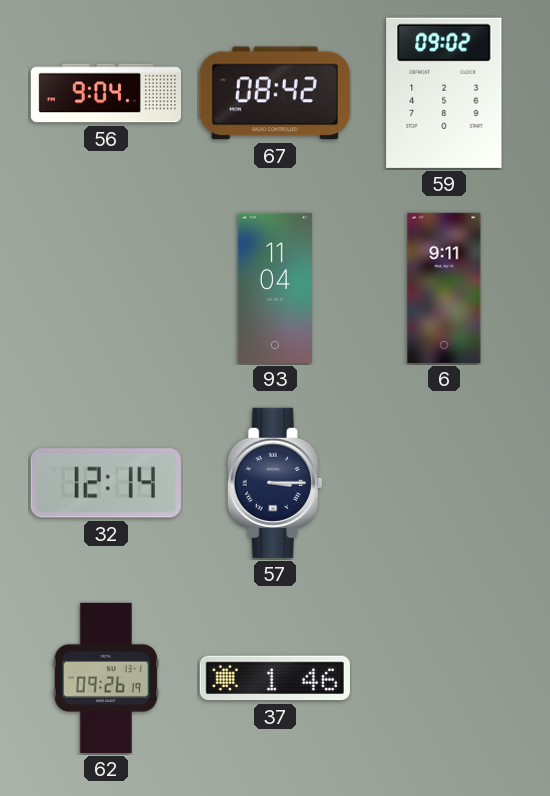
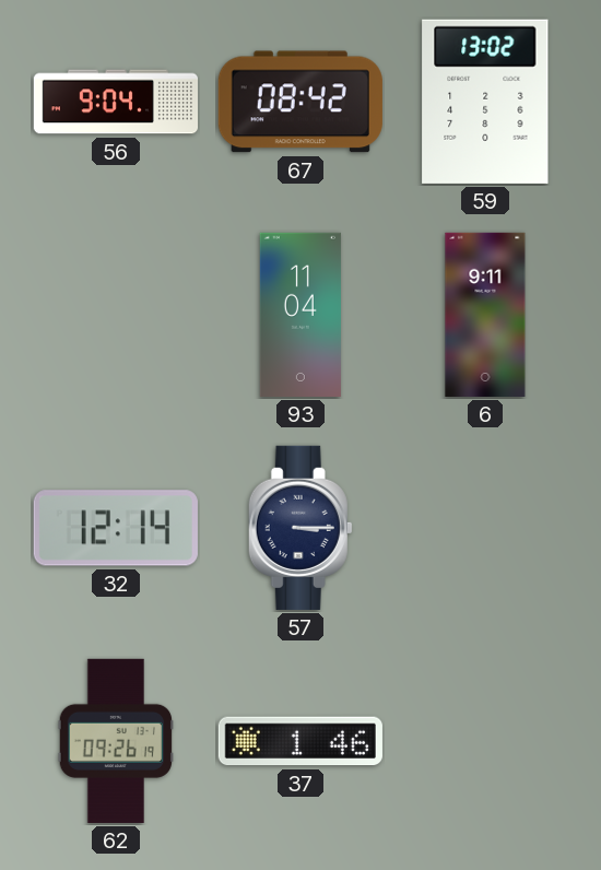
59: 09:02 -> 13:02 (485, 102)
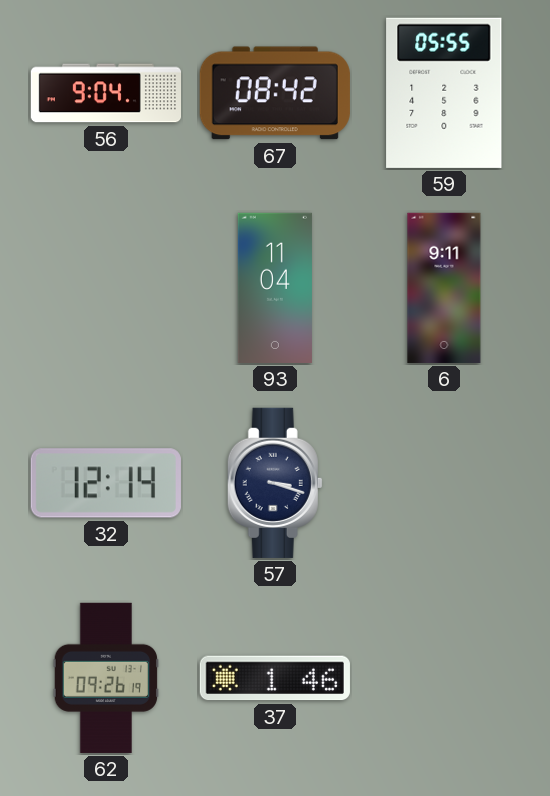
59: 13:02 -> 05:55 (444, 93)
57: 3:15 -> 3:18 (275, 483)
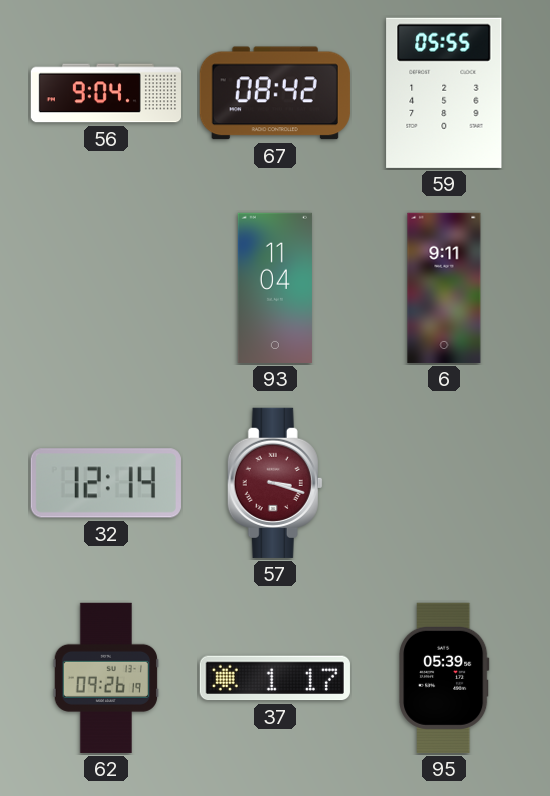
57 dial: navy -> burgundy (275, 483)
37: 1:46 -> 1:17 (275, 678)
95: none -> 05:39 (445, 678)
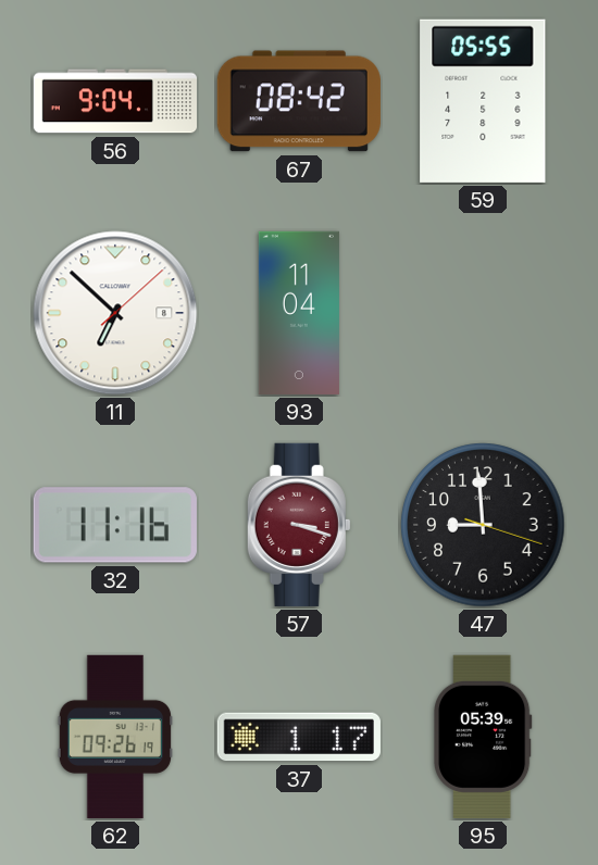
11: none -> 6:52 (115, 313)
6: 9:11 -> none (444, 288)
32: 12:14 -> 11:16 (115, 525)
47: none -> 8:59 (483, 525)
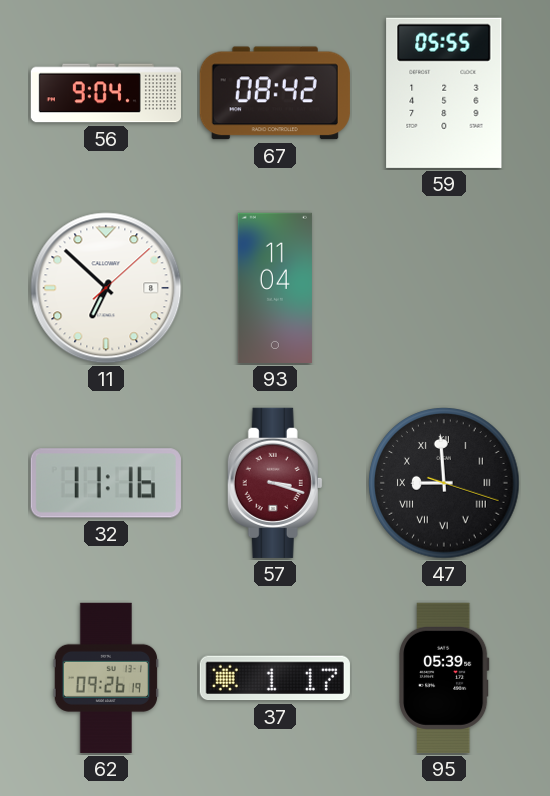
47 numerals: Arabic -> Roman (444, 483)
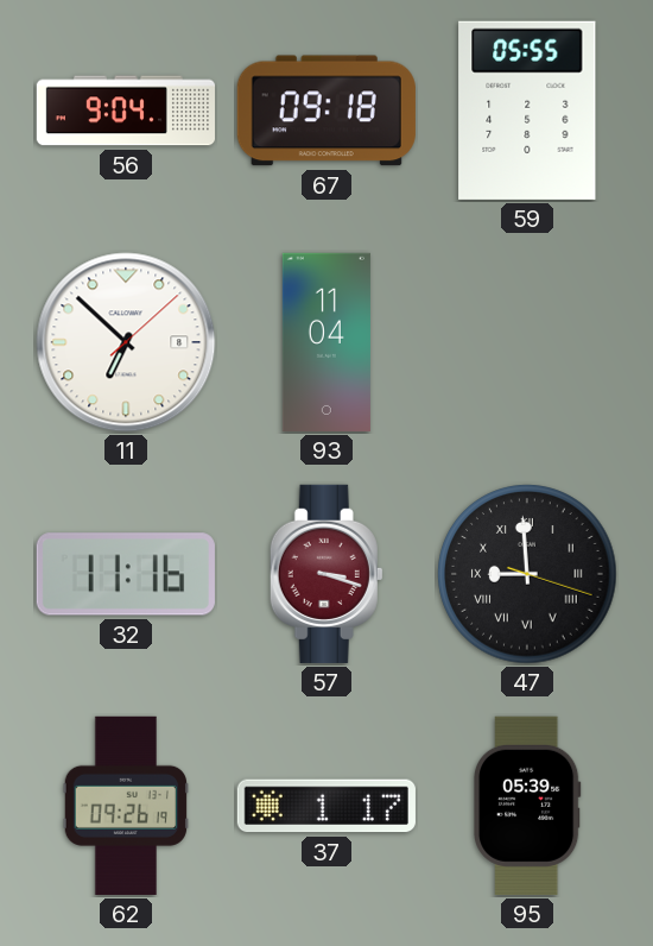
67: 08:42 -> 09:18 (326, 111)
